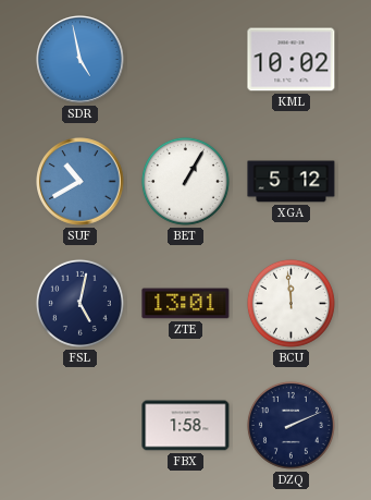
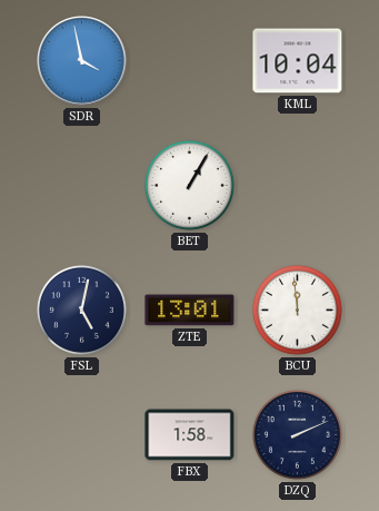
SDR: 4:58 -> 3:58 (82, 61)
KML: 10:02 -> 10:04 (298, 61)
SUF: 10:40 -> none (81, 182)
XGA: 5:12 -> none (292, 182)
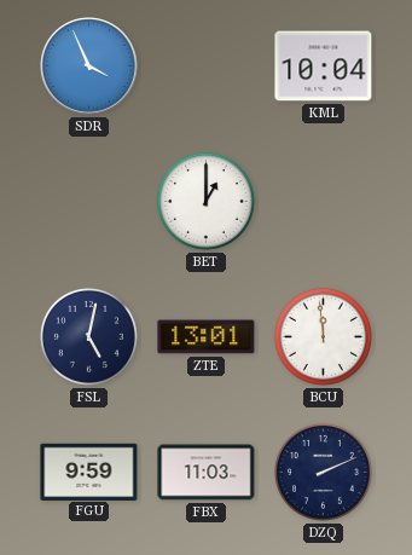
SDR: 3:58 -> 3:56 (89, 67)
BET: 1:05 -> 1:00 (205, 201)
FGU: none -> 9:59 (89, 472)
FBX: 1:58 -> 11:03 (207, 473)
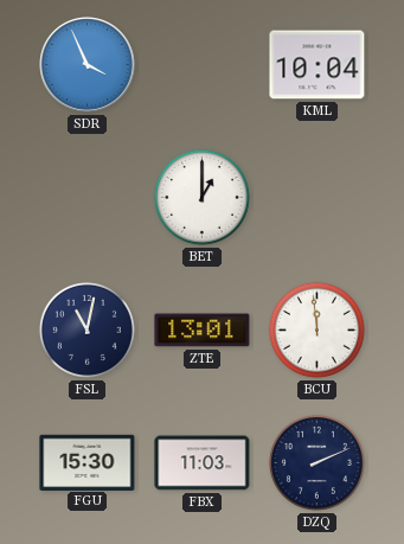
FSL: 5:02 -> 11:02 (86, 329)
FGU: 9:59 -> 15:30 (88, 462)
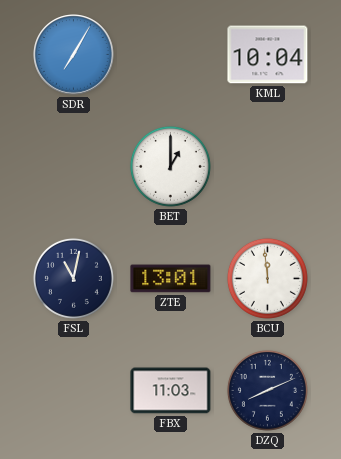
SDR: 3:56 -> 7:05 (74, 55)
FGU: 15:30 -> none (88, 462)
DZQ: 2:11 -> 8:11 (267, 390)
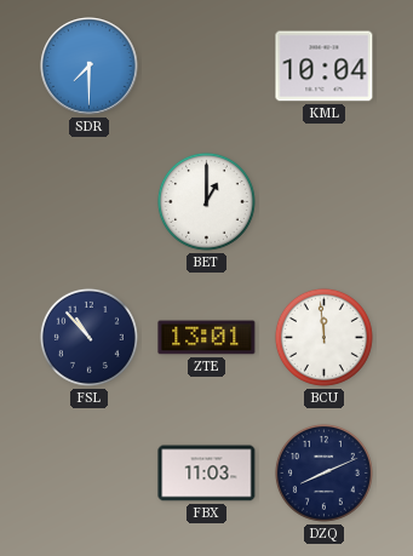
SDR: 7:05 -> 7:30 (90, 67)
FSL: 11:02 -> 10:53 (88, 337)
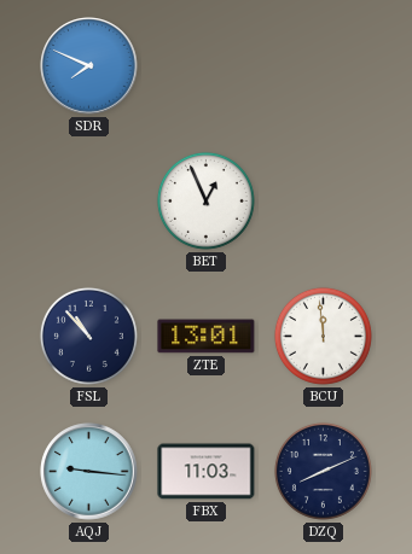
SDR: 7:30 -> 7:49 (89, 66)
KML: 10:04 -> none (325, 67)
BET: 1:00 -> 12:56 (205, 200)
AQJ: none -> 9:16 (89, 472)
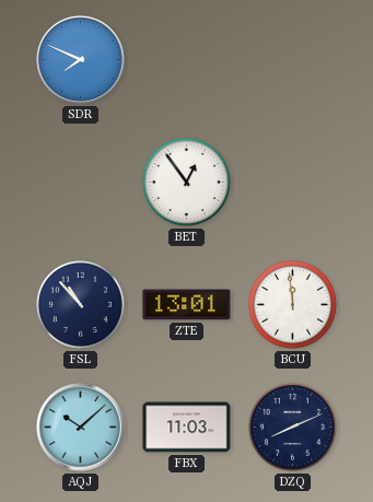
BET: 12:56 -> 12:54 (186, 182)
AQJ: 9:16 -> 10:08 (81, 428)
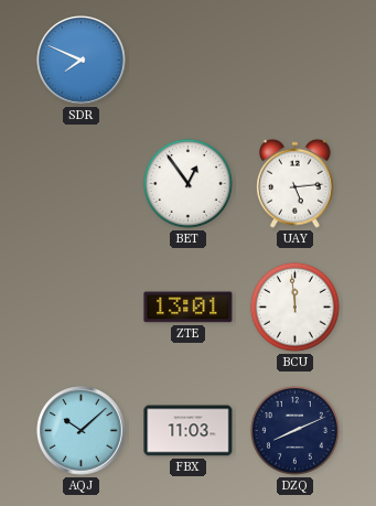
UAY: none -> 5:14 (296, 183)
FSL: 10:53 -> none (80, 304)
